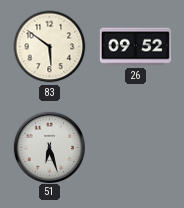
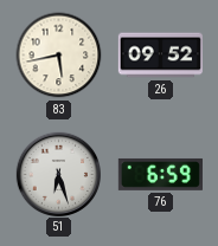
83: 5:51 -> 5:43 (59, 56)
76: none -> 6:59 (160, 174)
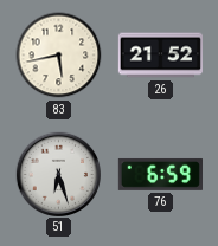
26: 09:52 -> 21:52 (160, 56)
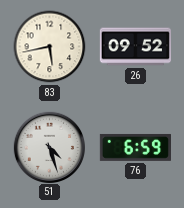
26: 21:52 -> 09:52 (135, 47)
51: 6:27 -> 4:27 (49, 147)
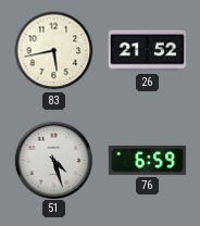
26: 09:52 -> 21:52 (147, 51)
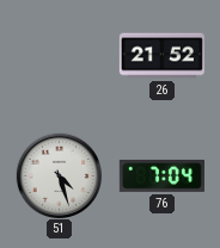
83: 5:43 -> none (54, 51)
76: 6:59 -> 7:04 (161, 175)
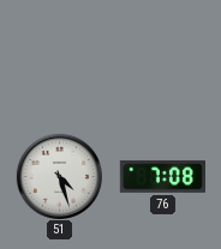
26: 21:52 -> none (161, 56)
76: 7:04 -> 7:08 (162, 176)
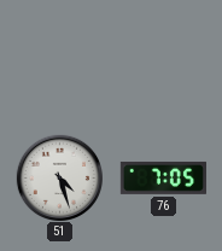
76: 7:08 -> 7:05 (163, 177)
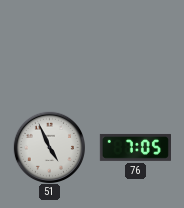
51: 4:27 -> 4:56 (49, 147)
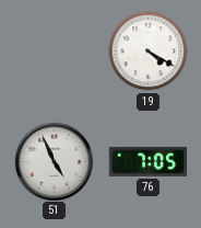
19: none -> 4:20 (149, 52)
